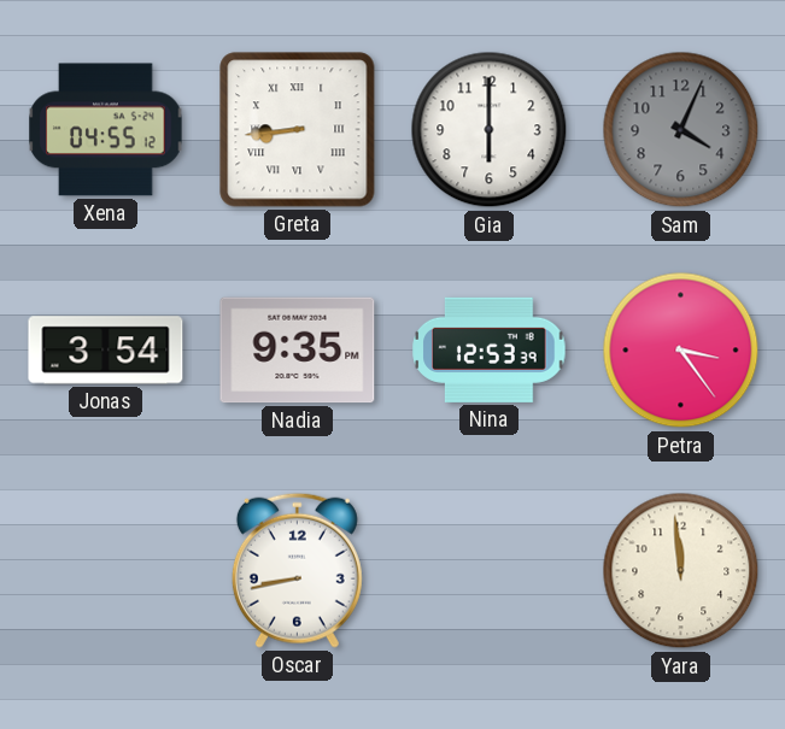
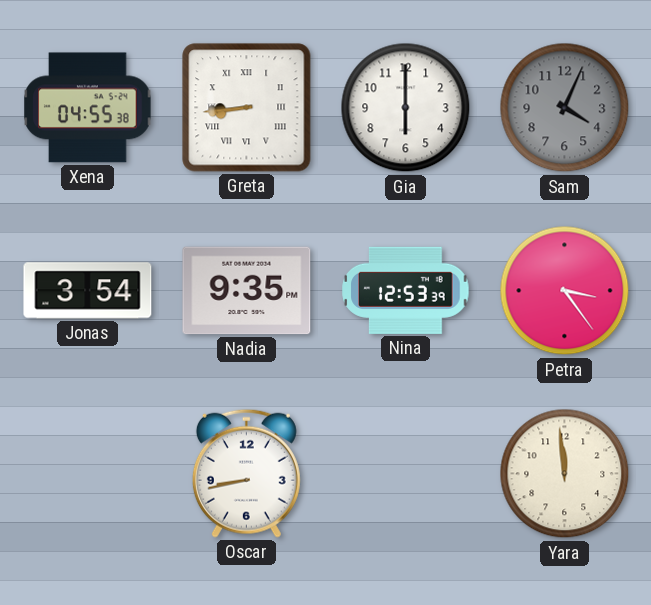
Xena: 04:55:12 -> 04:55:38 (88, 108)
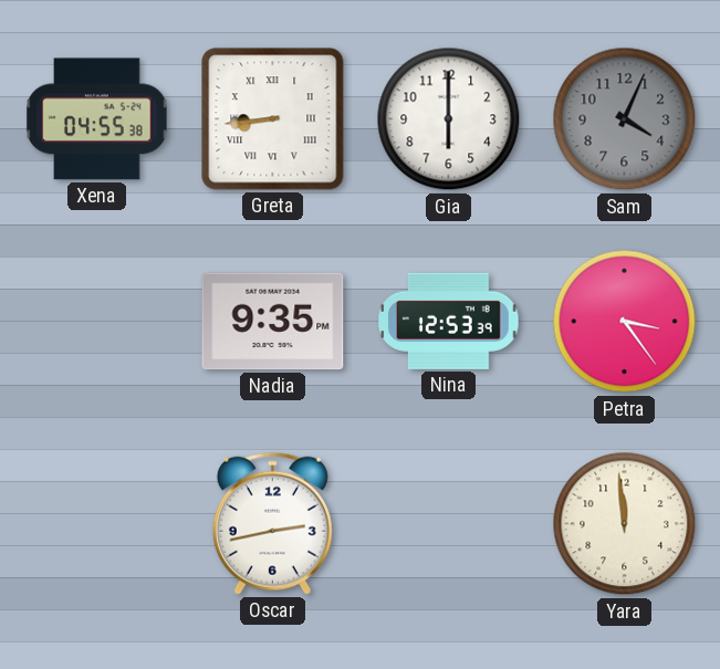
Jonas: 3:54 -> none (88, 291)
Oscar: 8:43 -> 2:43 (272, 523)
